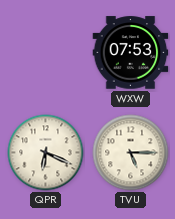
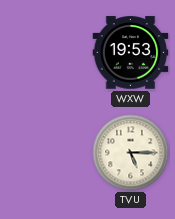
WXW: 07:53 -> 19:53 (131, 53)
QPR: 6:19 -> none (46, 153)
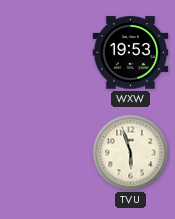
TVU: 5:15 -> 5:57 (131, 153)
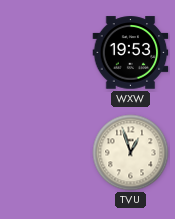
TVU: 5:57 -> 12:57 (131, 153)
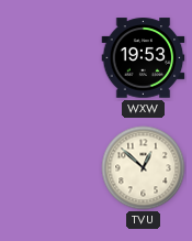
TVU: 12:57 -> 12:52 (144, 168)
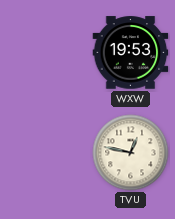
TVU: 12:52 -> 12:47 (131, 153)
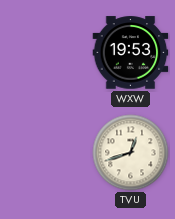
TVU: 12:47 -> 12:42 (131, 153)
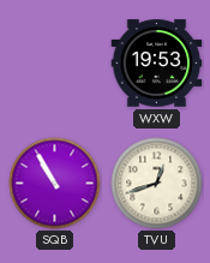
SQB: none -> 10:55 (55, 184)
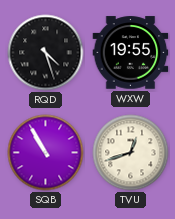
RQD: none -> 4:27 (46, 53)
WXW: 19:53 -> 19:55 (131, 53)
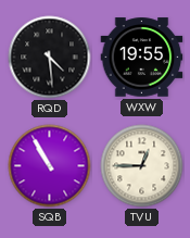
RQD: 4:27 -> 4:29 (50, 58)
TVU: 12:42 -> 12:45 (142, 166)
